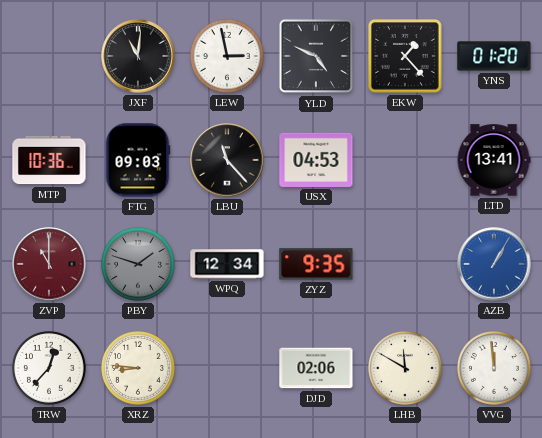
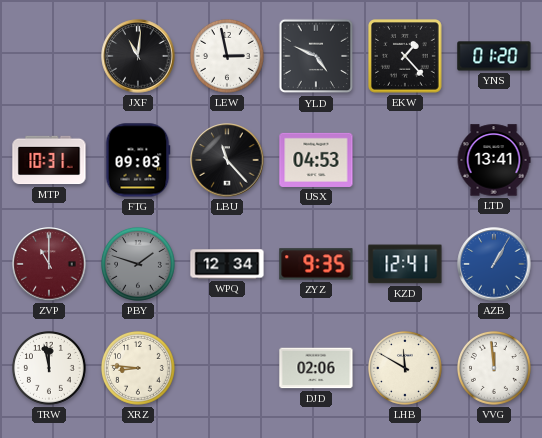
MTP: 10:36 -> 10:31 (49, 160)
KZD: none -> 12:41 (405, 264)
TRW: 12:37 -> 11:58 (50, 369)
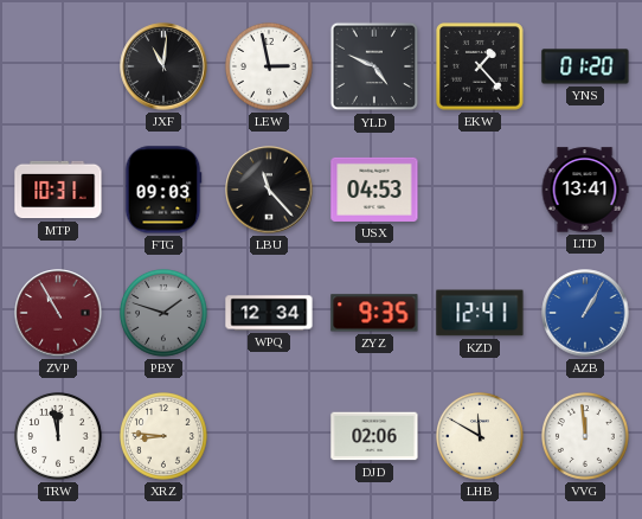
ZVP: 11:00 -> 10:55 (58, 313)
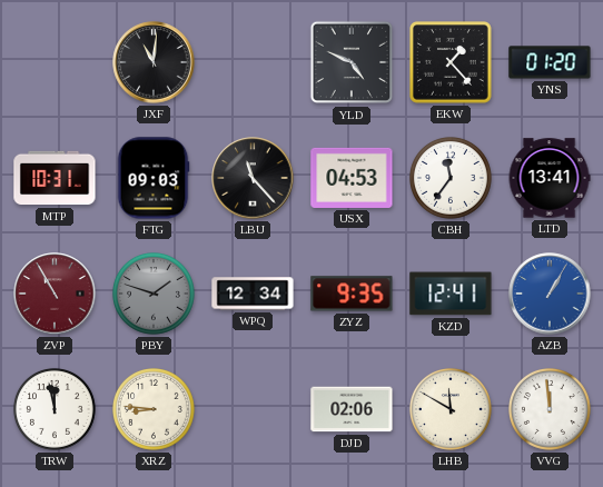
LEW: 2:58 -> none (270, 68)
CBH: none -> 11:36 (452, 179)
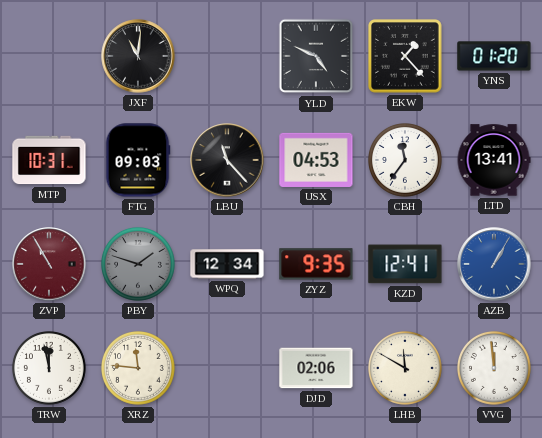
XRZ: 8:46 -> 11:46 (139, 369)
